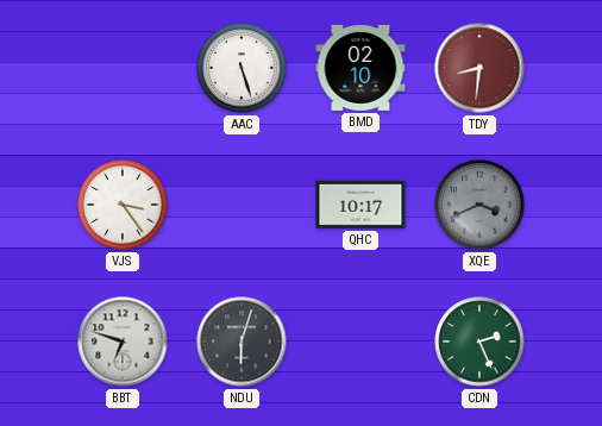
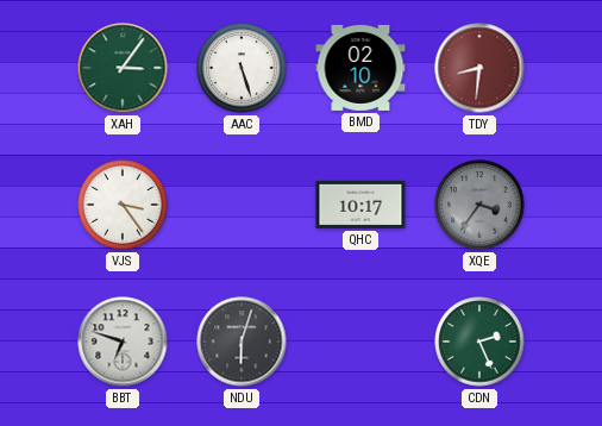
XAH: none -> 3:06 (123, 68)
XQE: 3:41 -> 3:36 (479, 205)
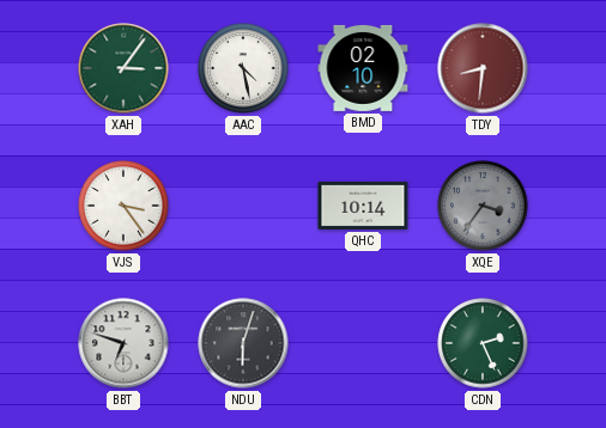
AAC: 5:27 -> 4:28 (243, 68)
QHC: 10:17 -> 10:14 (363, 206)
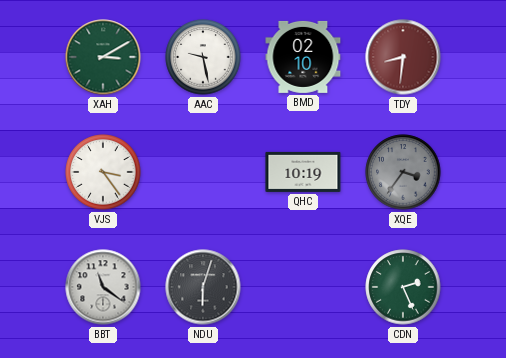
XAH: 3:06 -> 3:10 (103, 57)
AAC: 4:28 -> 9:28 (203, 57)
QHC: 10:14 -> 10:19 (303, 172)
BBT: 6:48 -> 11:21 (103, 287)
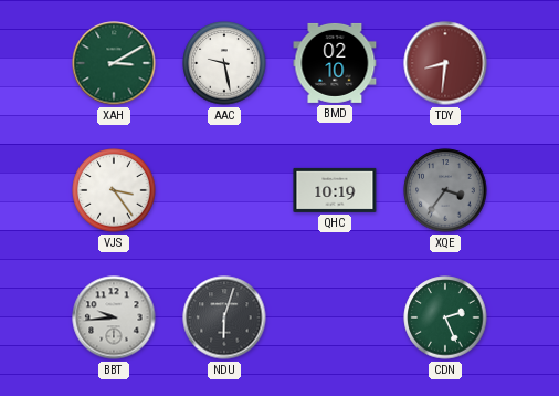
BBT: 11:21 -> 9:44 (114, 317)
